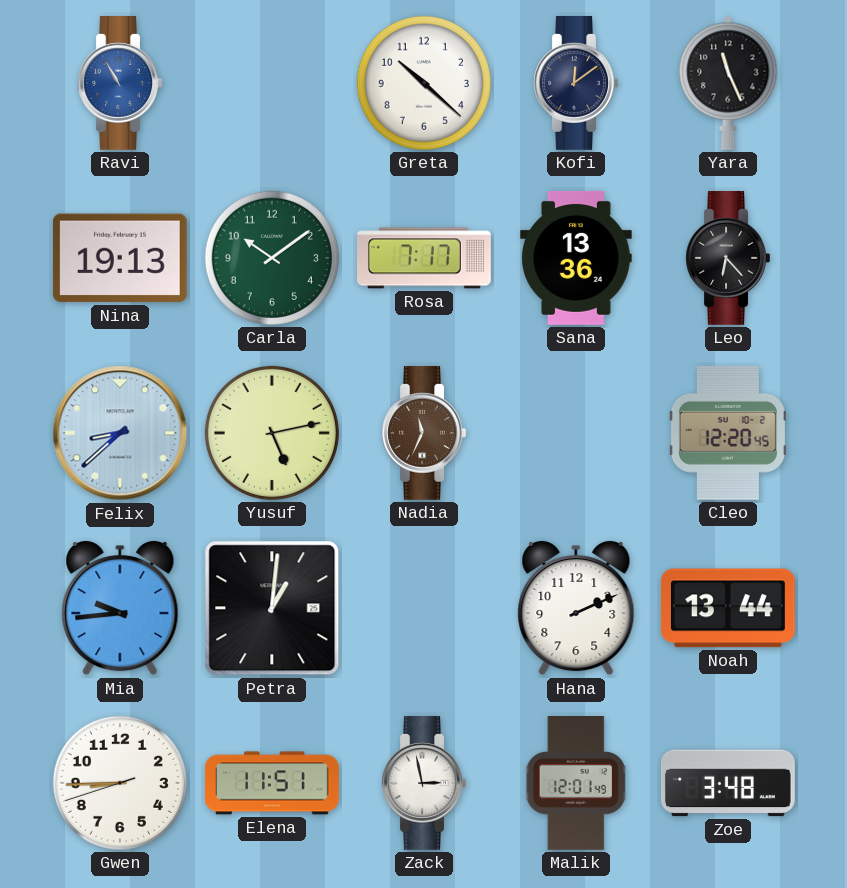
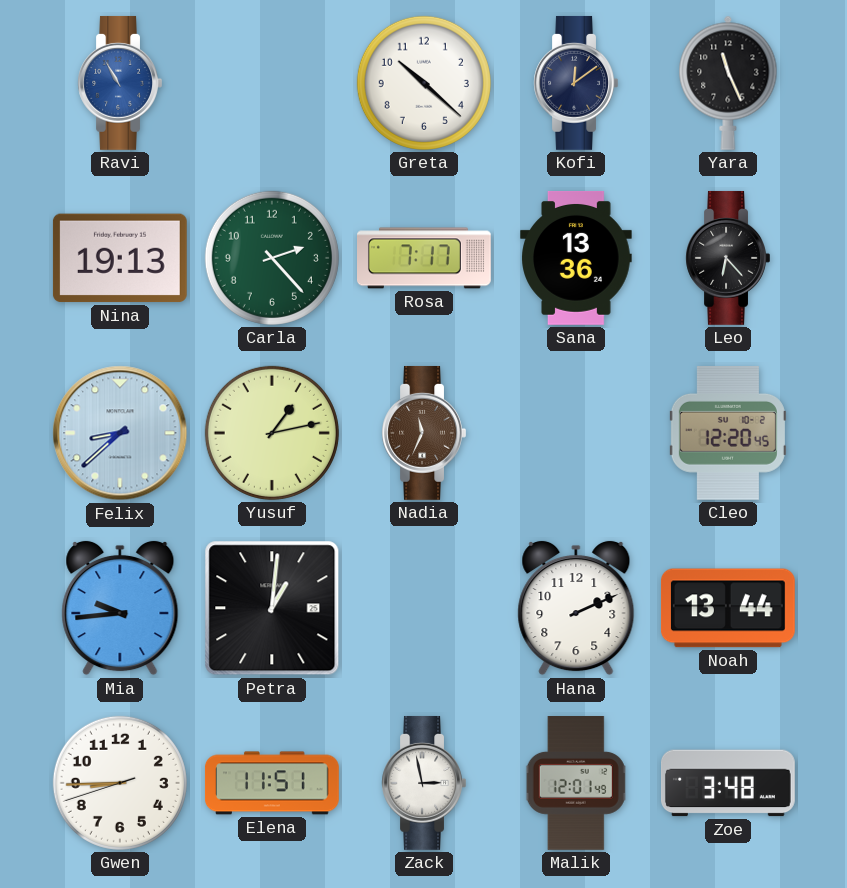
Carla: 10:09 -> 2:23 (272, 258)
Yusuf: 5:13 -> 1:13 (272, 433)
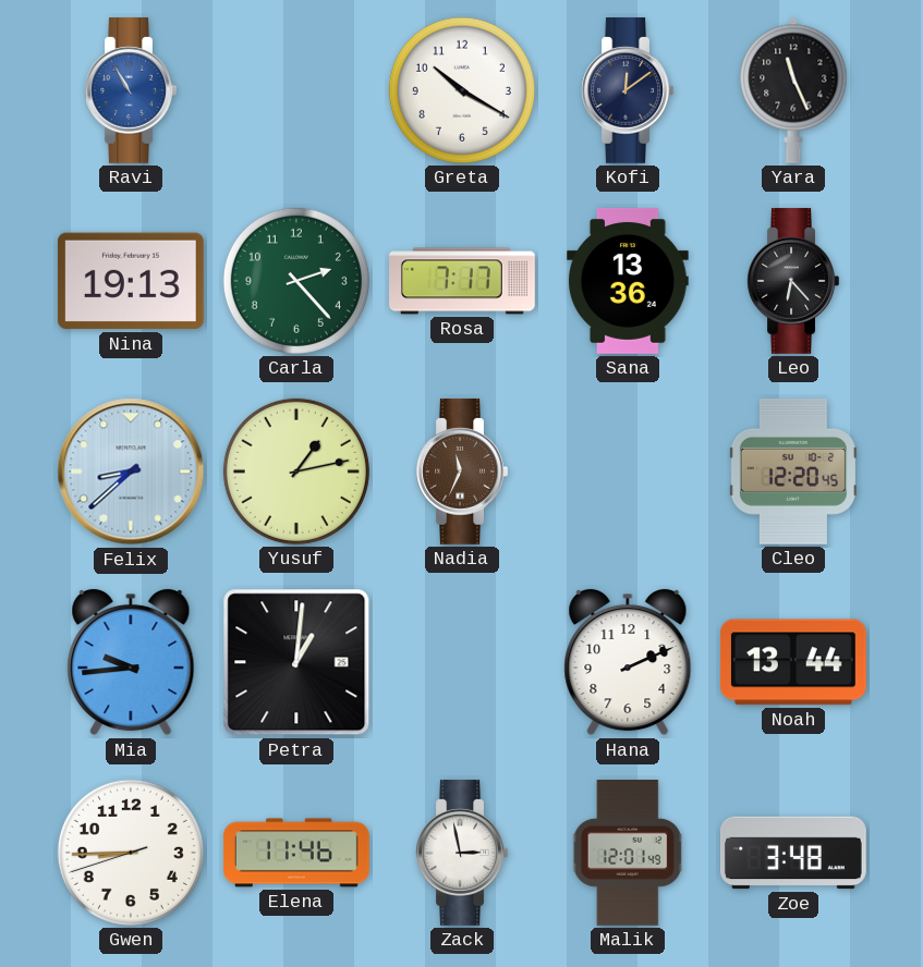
Greta: 10:22 -> 10:20 (462, 90)
Elena: 11:51 -> 11:46 (296, 853)
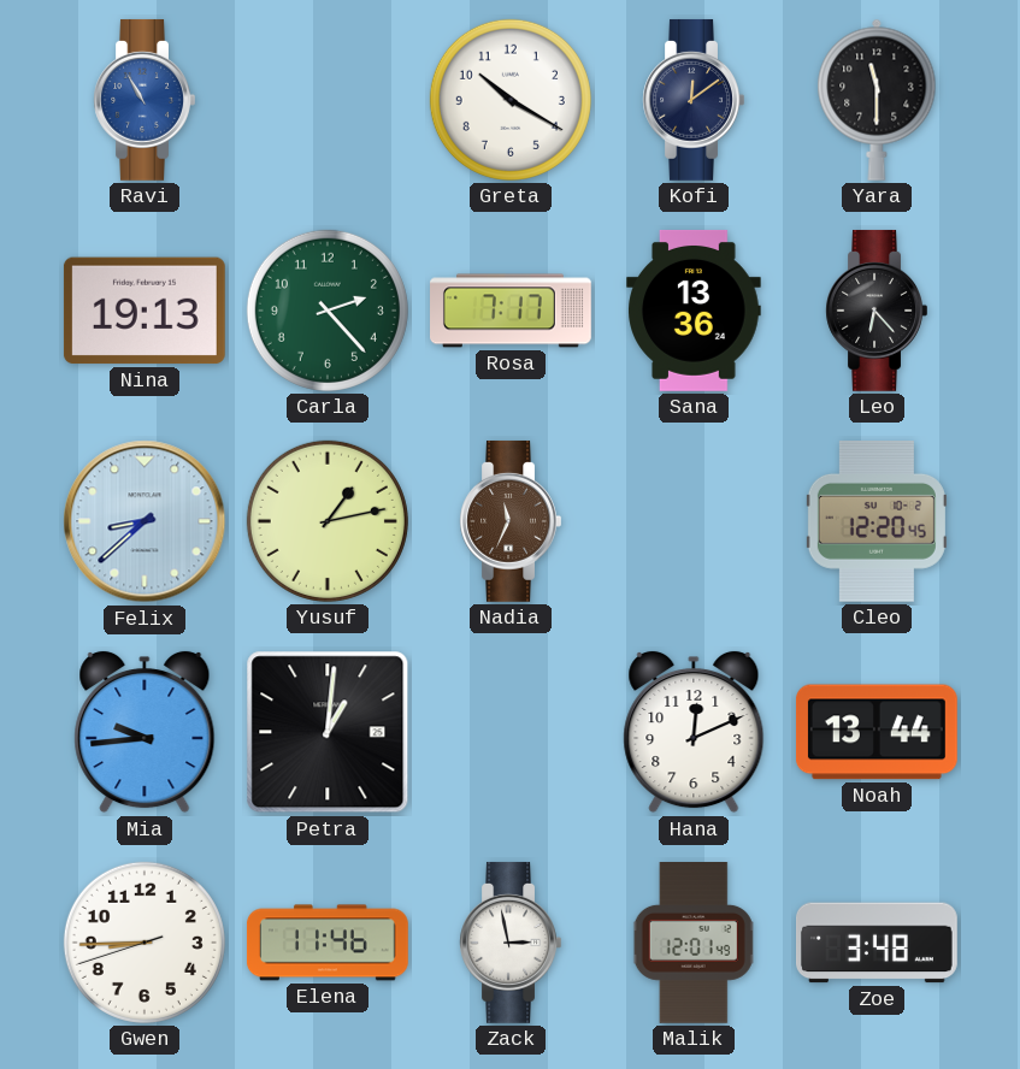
Yara: 11:26 -> 11:30 (877, 100)
Hana: 2:11 -> 12:11 (694, 732)
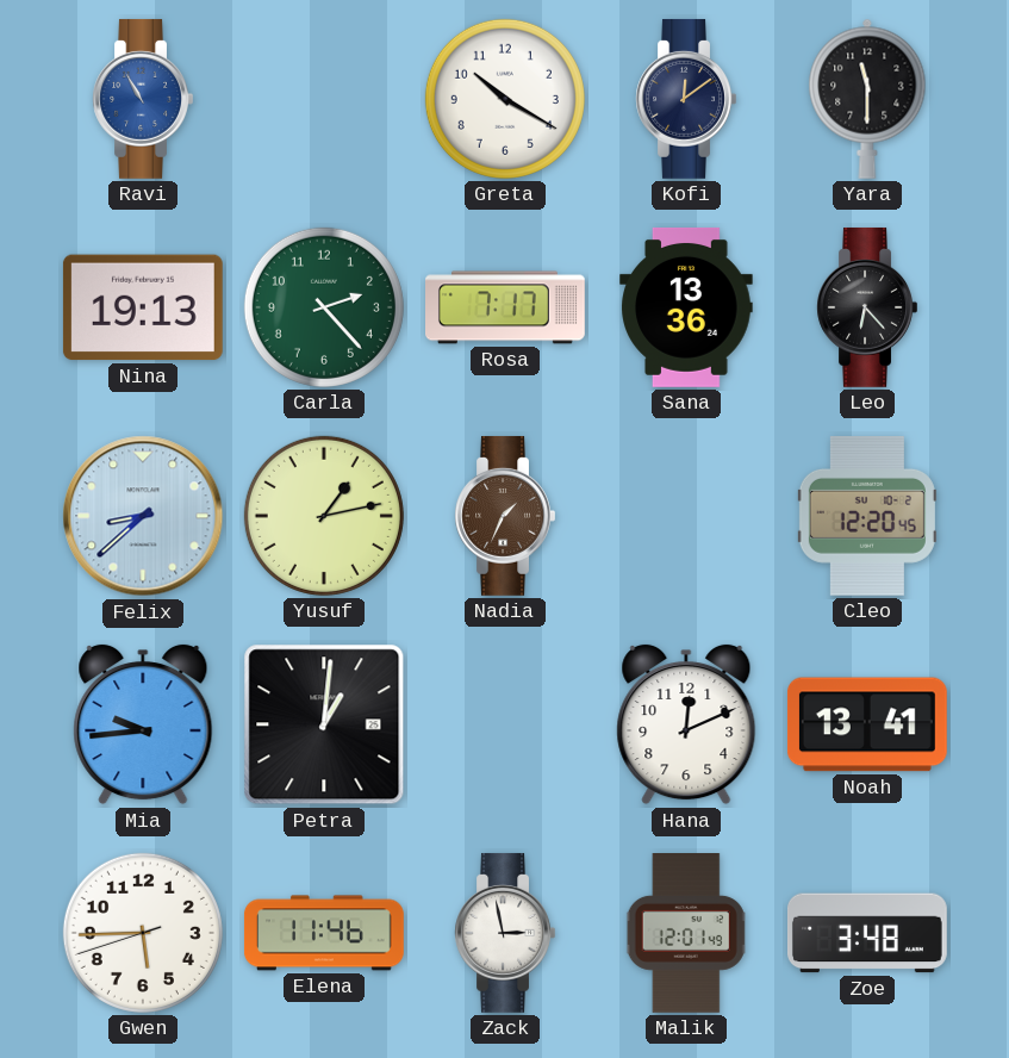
Nadia: 11:34 -> 1:34 (505, 516)
Noah: 13:44 -> 13:41 (867, 724)
Gwen: 8:44 -> 5:44 (143, 933)
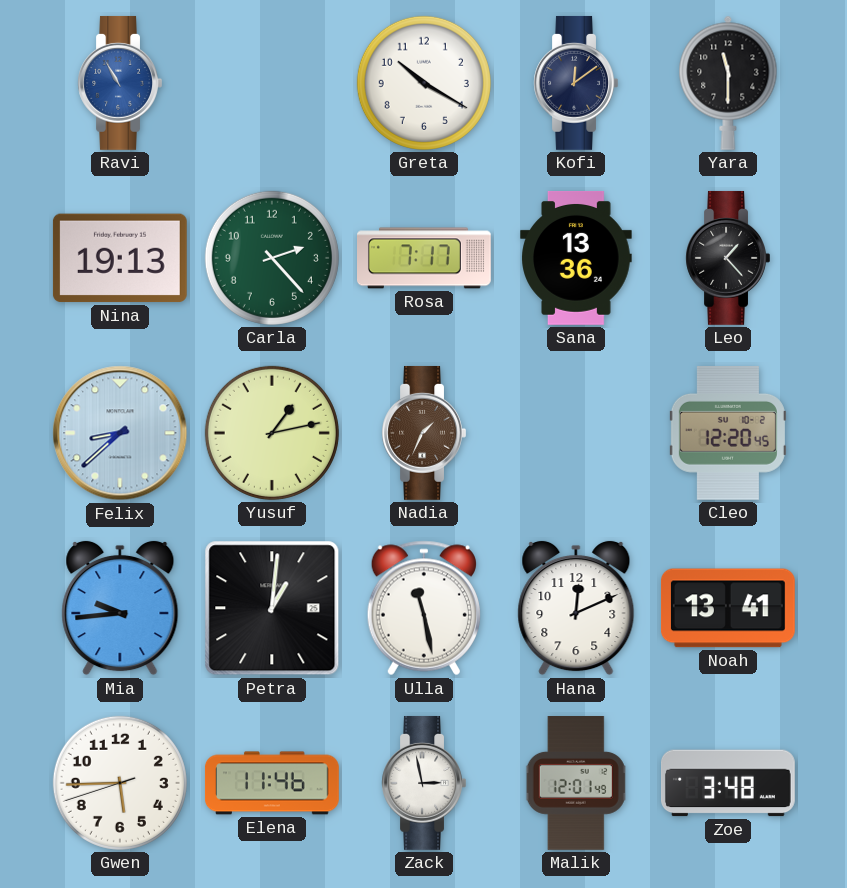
Leo: 6:23 -> 1:23 (728, 258)
Ulla: none -> 11:28 (424, 608)
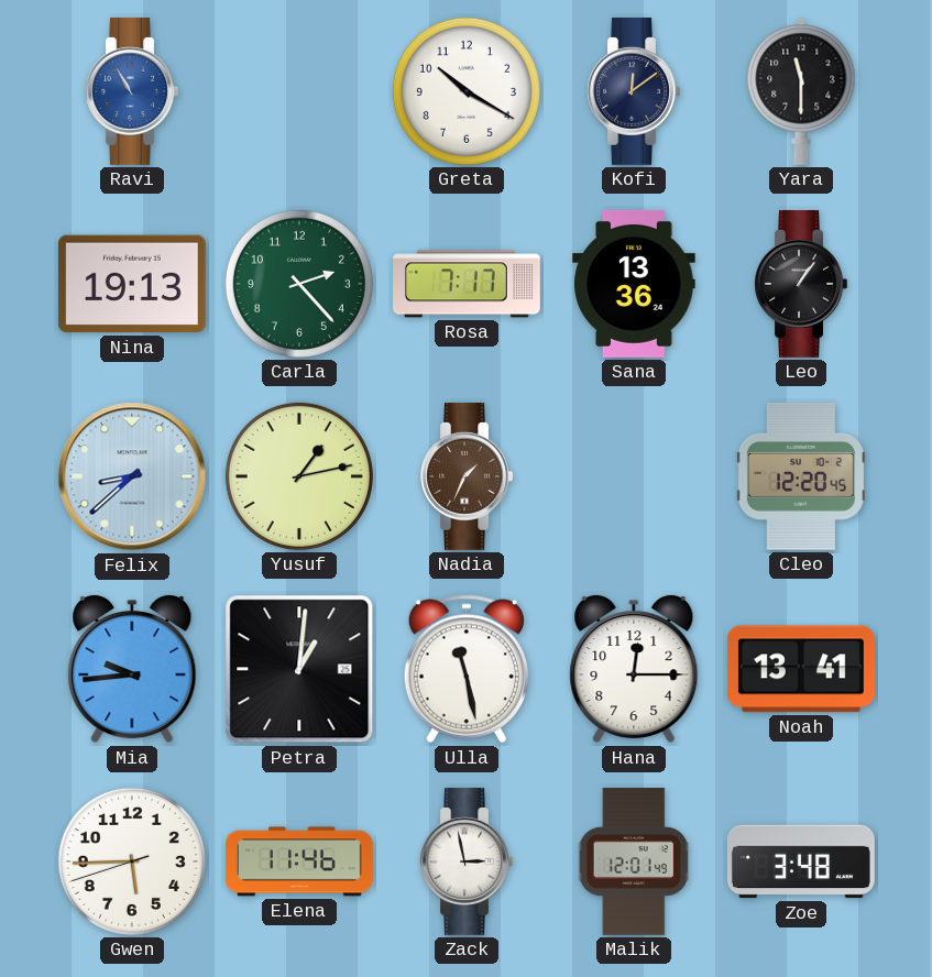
Leo: 1:23 -> 1:06 (801, 284)
Hana: 12:11 -> 12:15 (634, 669)
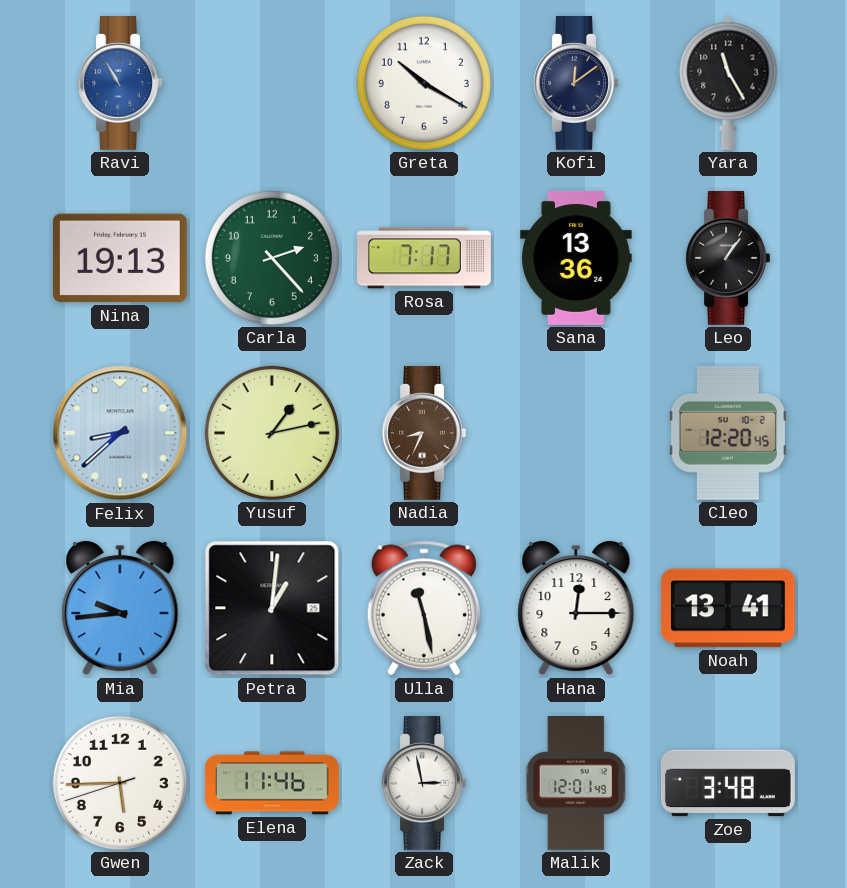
Yara: 11:30 -> 11:25 (728, 83)
Nadia: 1:34 -> 8:34 (424, 433)
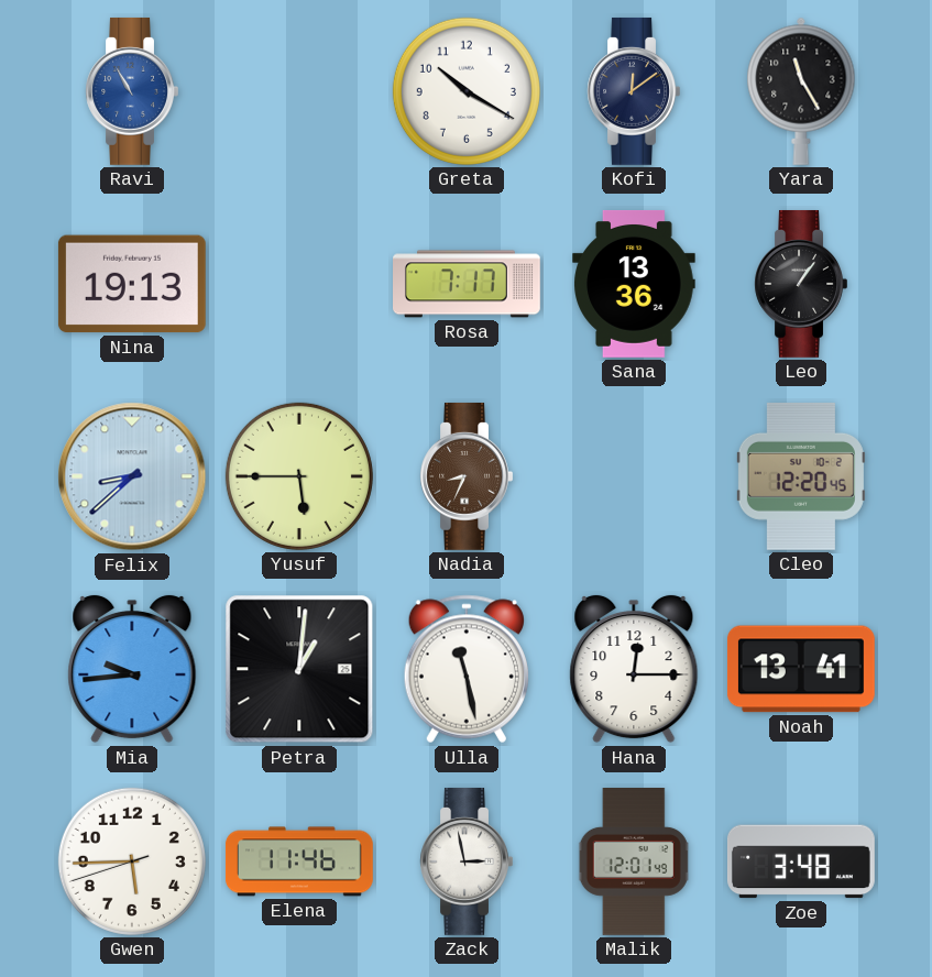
Carla: 2:23 -> none (272, 258)
Yusuf: 1:13 -> 5:45 (299, 476)
